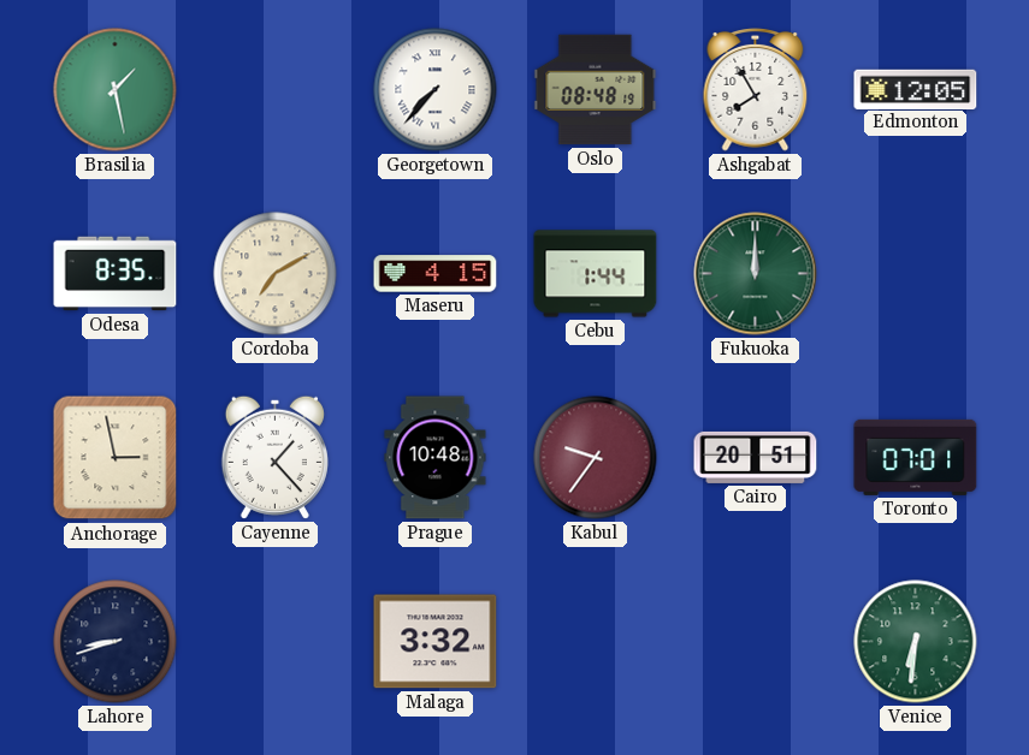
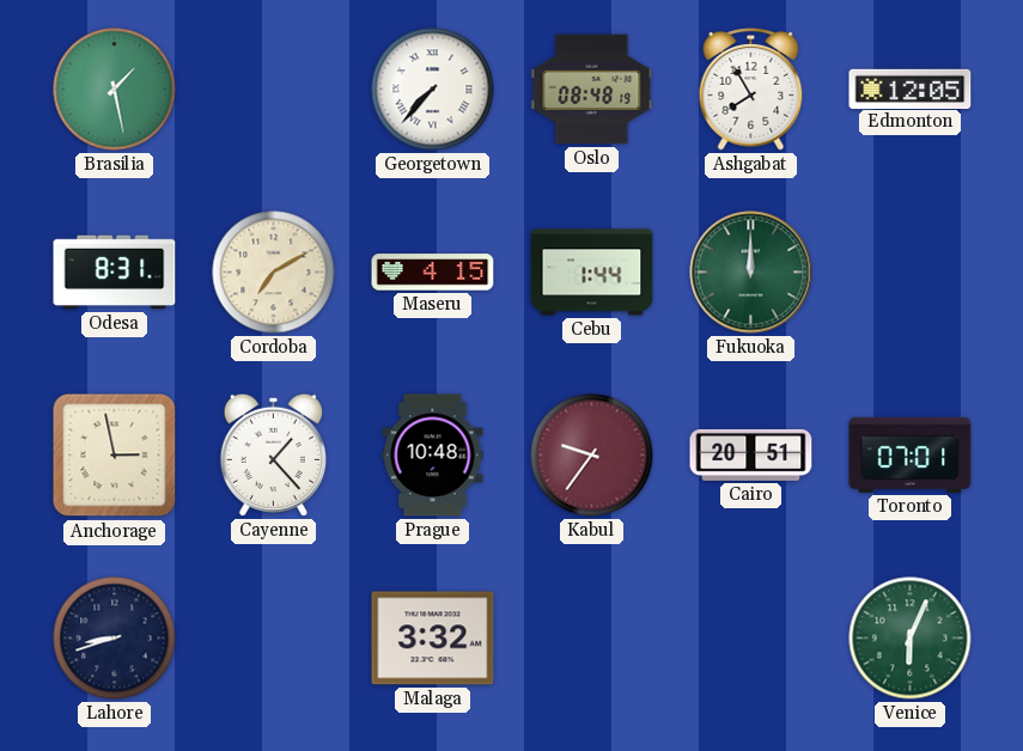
Odesa: 8:35 -> 8:31 (115, 273)
Venice: 6:31 -> 6:04 (911, 639)
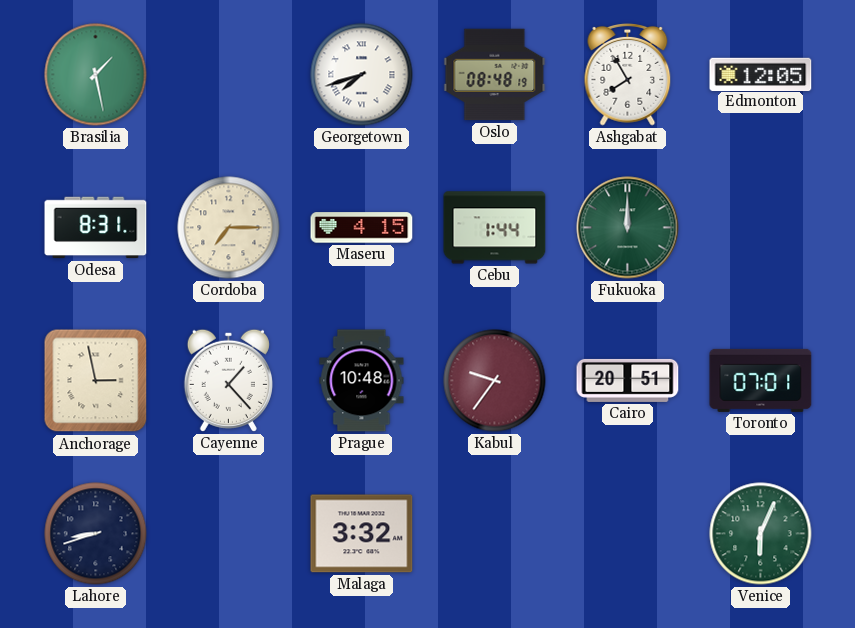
Georgetown: 7:37 -> 7:42 (362, 75)
Cordoba: 7:10 -> 7:15 (229, 228)
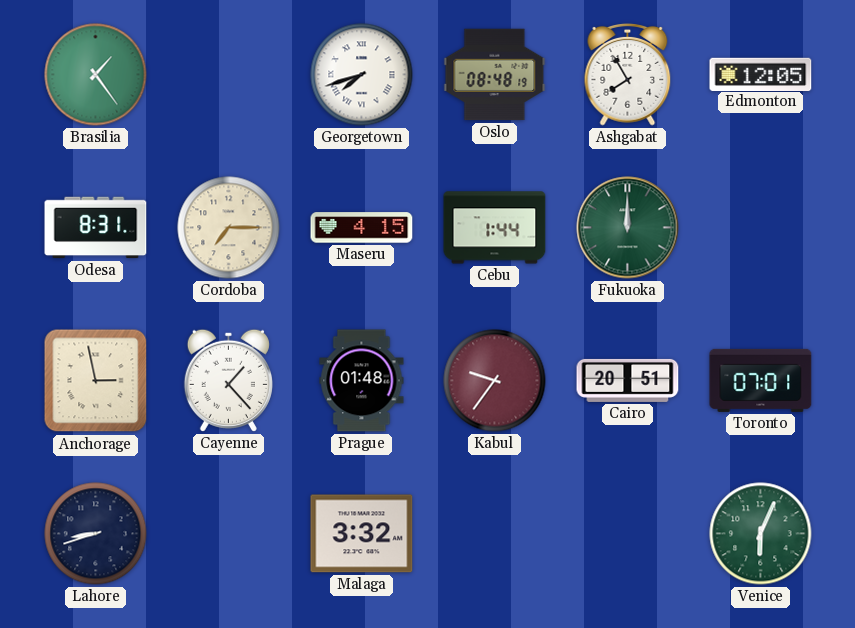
Brasilia: 1:28 -> 1:24 (96, 75)
Prague: 10:48 -> 01:48 (362, 381)
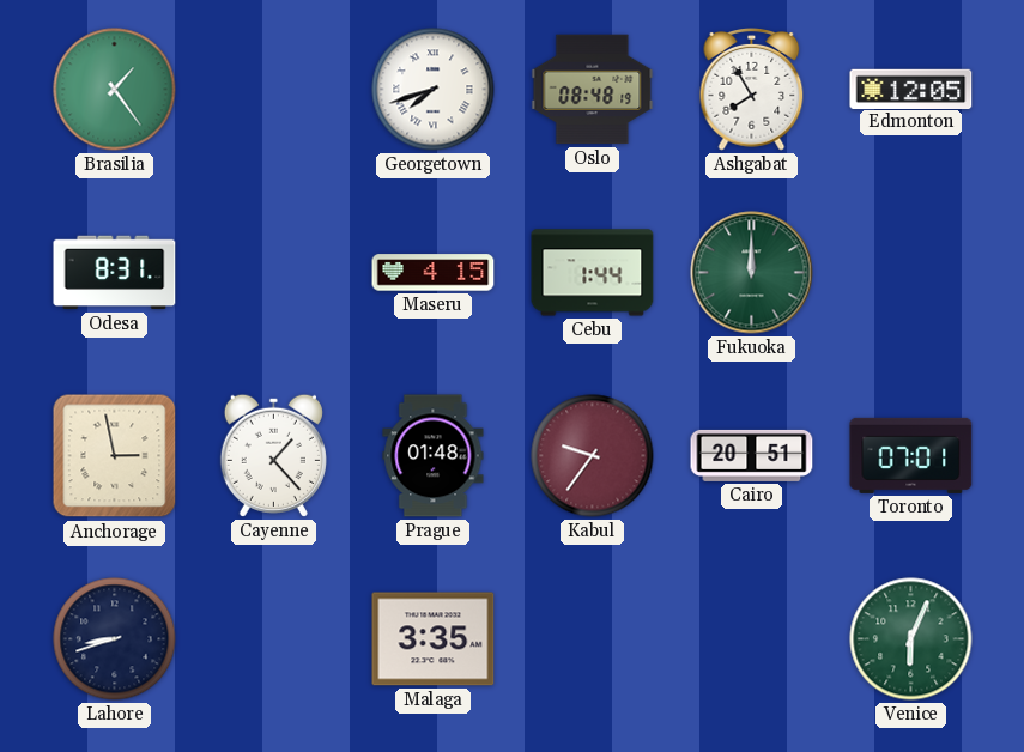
Cordoba: 7:15 -> none (229, 228)
Malaga: 3:32 -> 3:35 (434, 639)
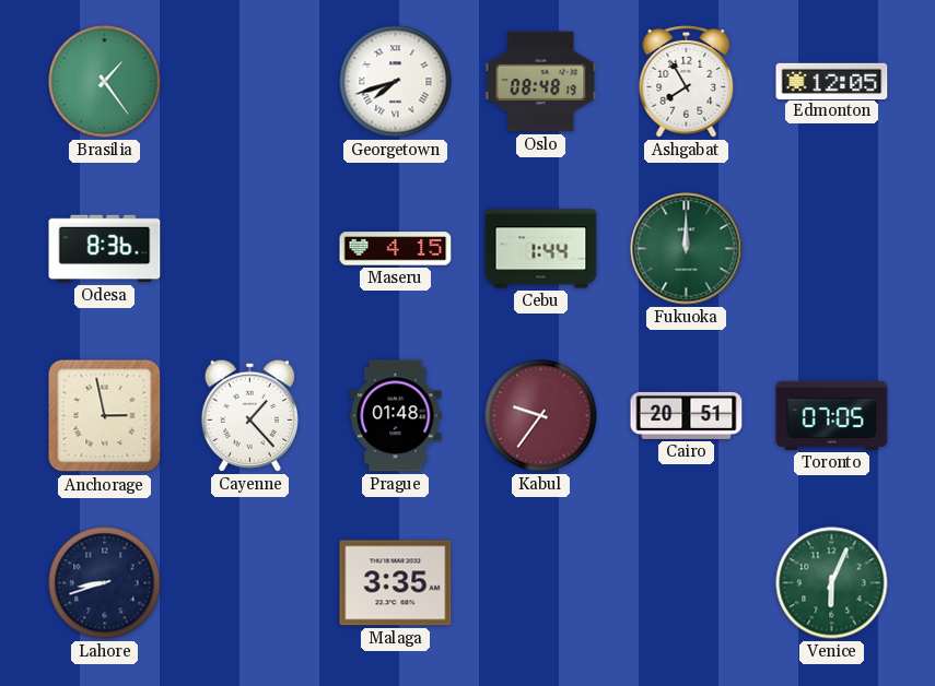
Odesa: 8:31 -> 8:36 (105, 249)
Toronto: 07:01 -> 07:05 (832, 415)
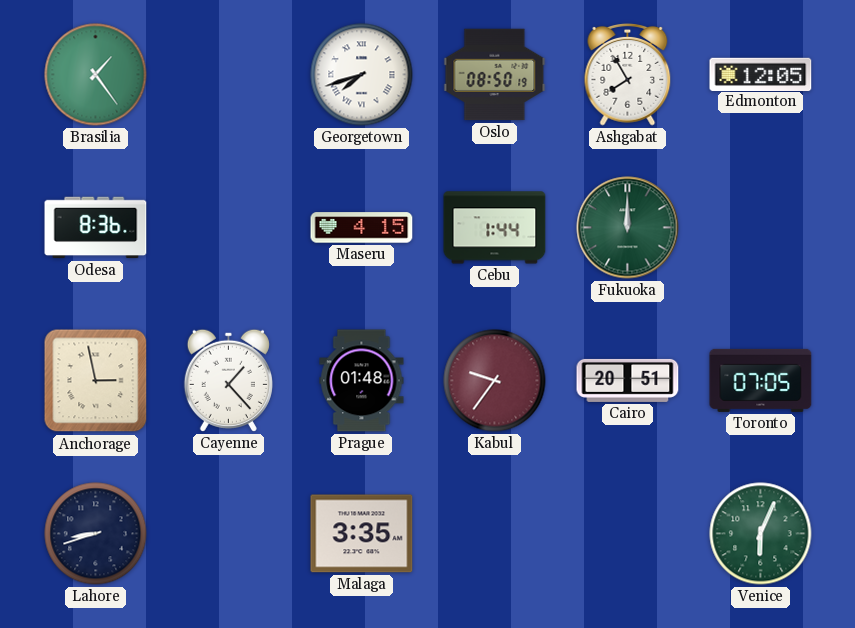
Oslo: 08:48 -> 08:50 (495, 75)
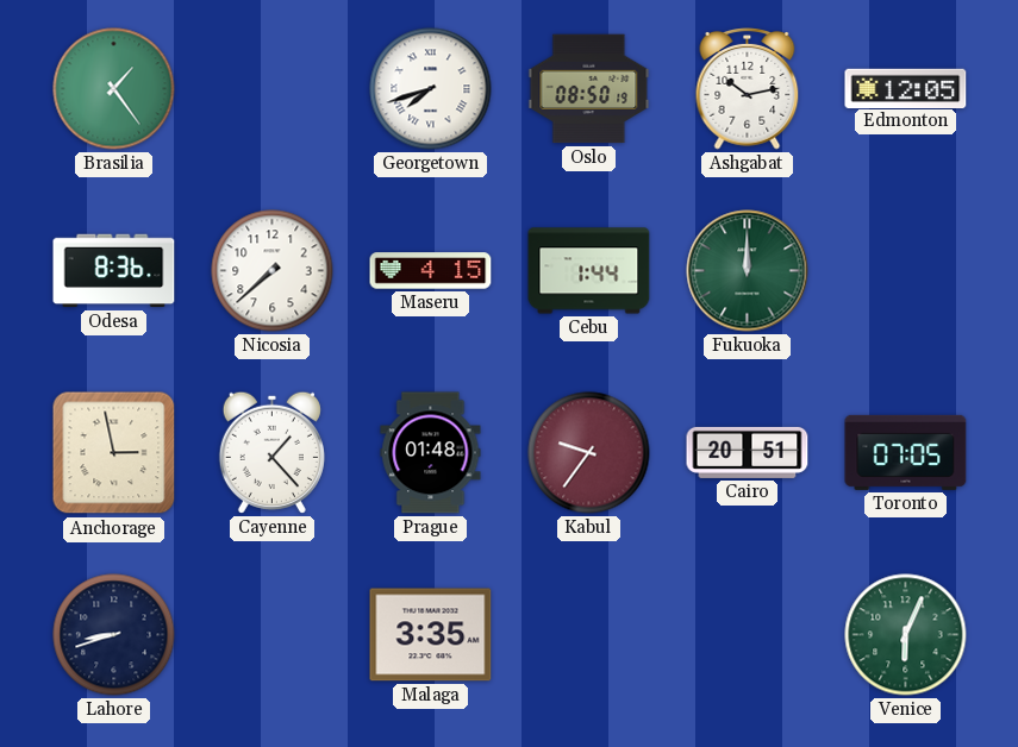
Ashgabat: 7:55 -> 10:13 (748, 89)
Nicosia: none -> 7:38 (273, 271)
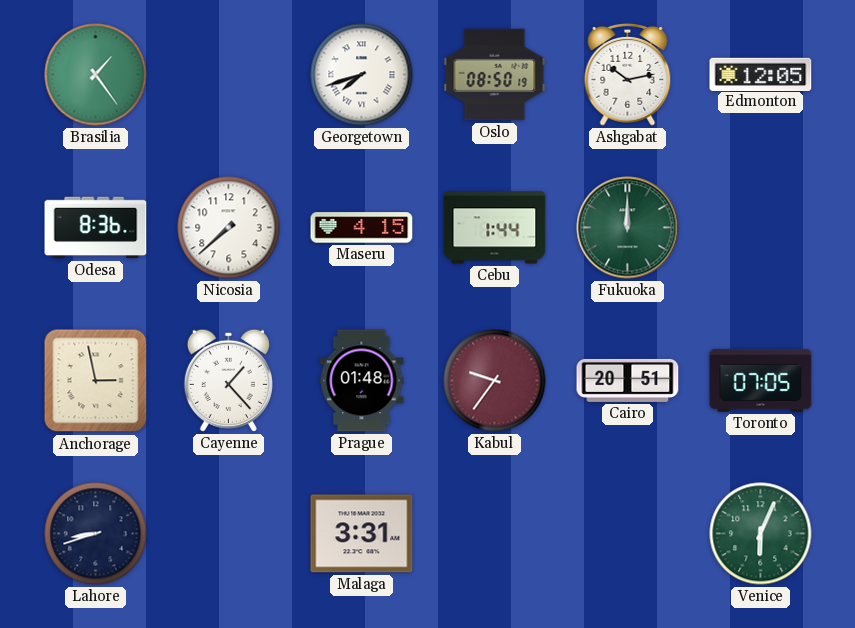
Malaga: 3:35 -> 3:31 (362, 534)
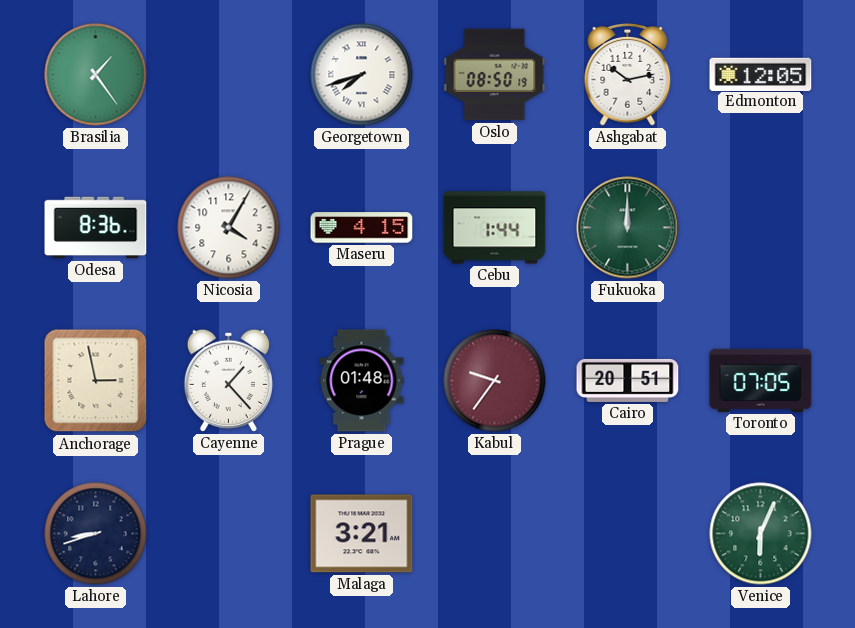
Nicosia: 7:38 -> 4:05 (229, 228)
Malaga: 3:31 -> 3:21 (362, 534)
